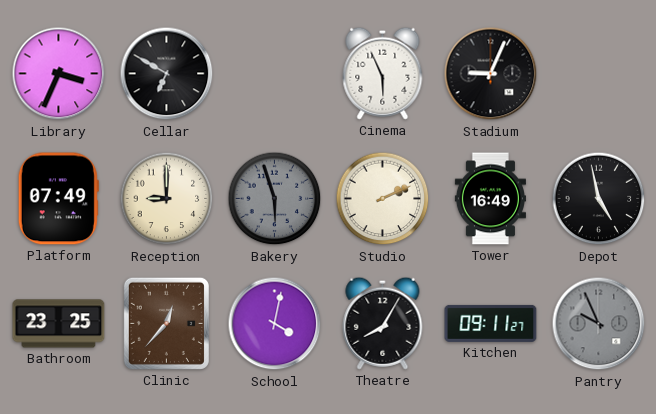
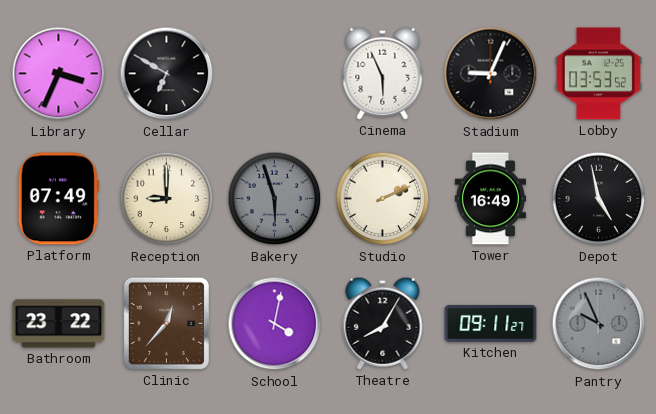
Lobby: none -> 03:53 (598, 74)
Bathroom: 23:25 -> 23:22 (59, 324)
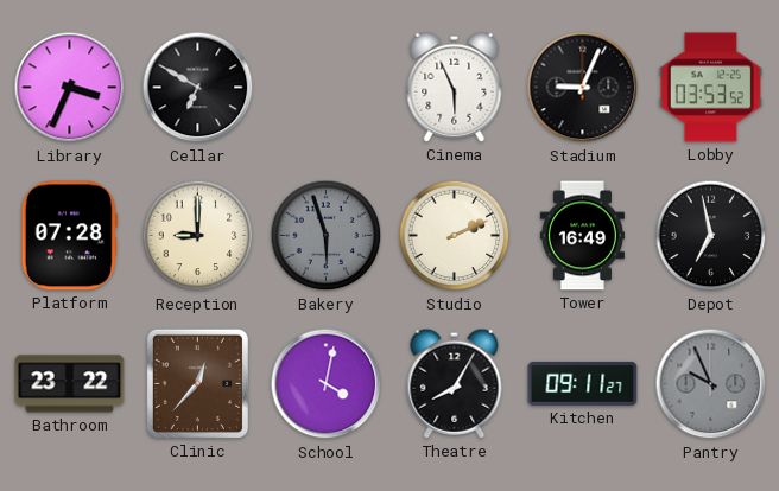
Platform: 07:49 -> 07:28 (69, 236)
Depot: 4:58 -> 6:58 (711, 236)
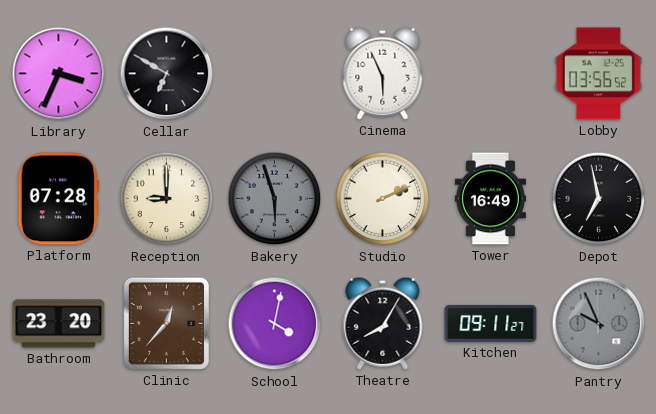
Stadium: 9:04 -> none (583, 88)
Lobby: 03:53 -> 03:56 (598, 74)
Bathroom: 23:22 -> 23:20 (59, 324)
